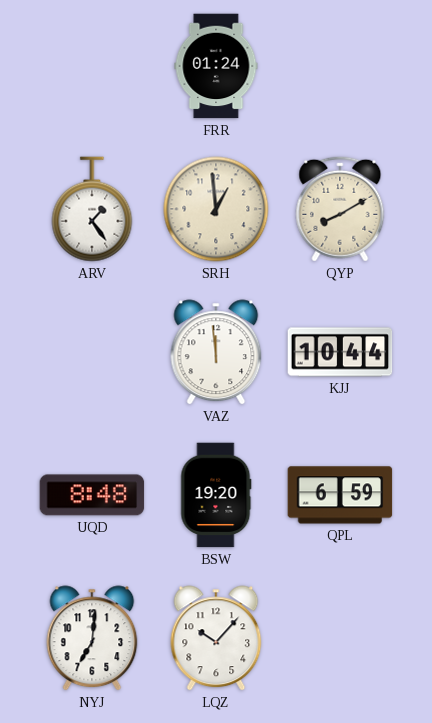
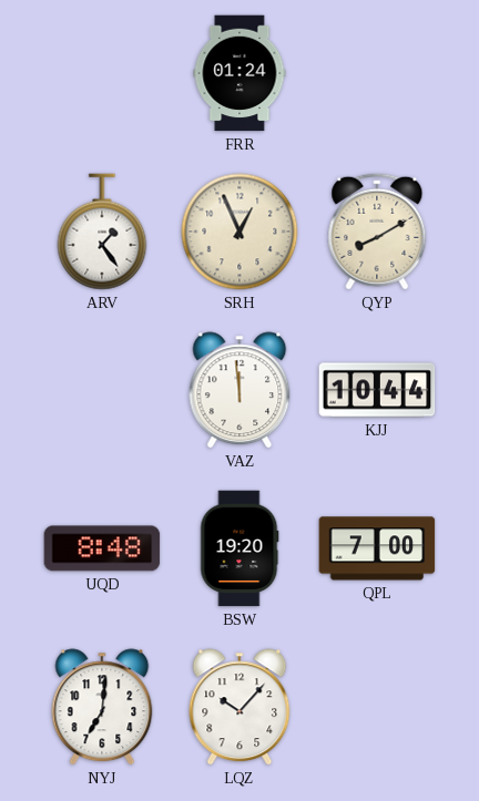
SRH: 12:59 -> 12:56 (239, 232)
QPL: 6:59 -> 7:00 (377, 548)
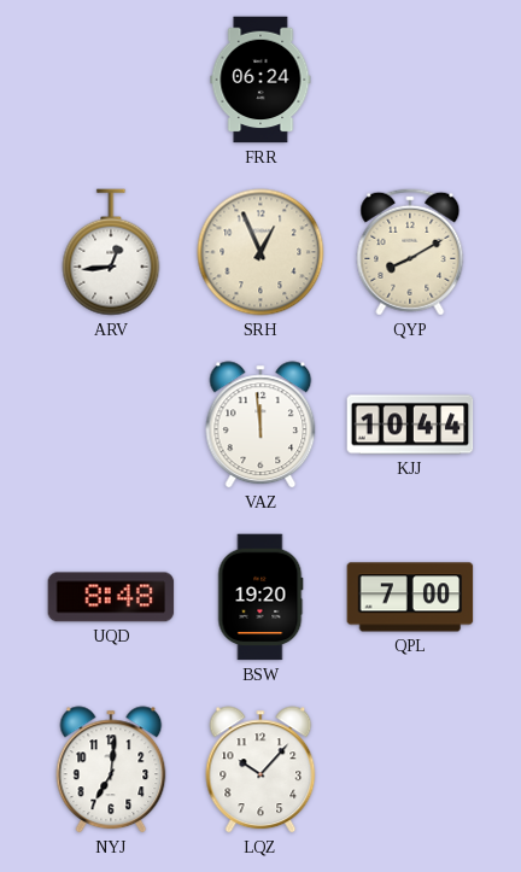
FRR: 01:24 -> 06:24 (260, 80)
ARV: 1:24 -> 12:44 (111, 252)
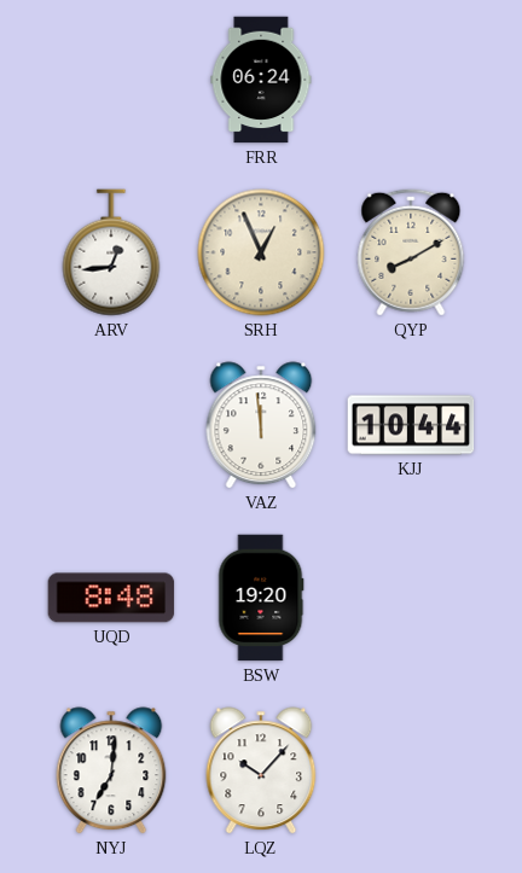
QPL: 7:00 -> none (410, 597)
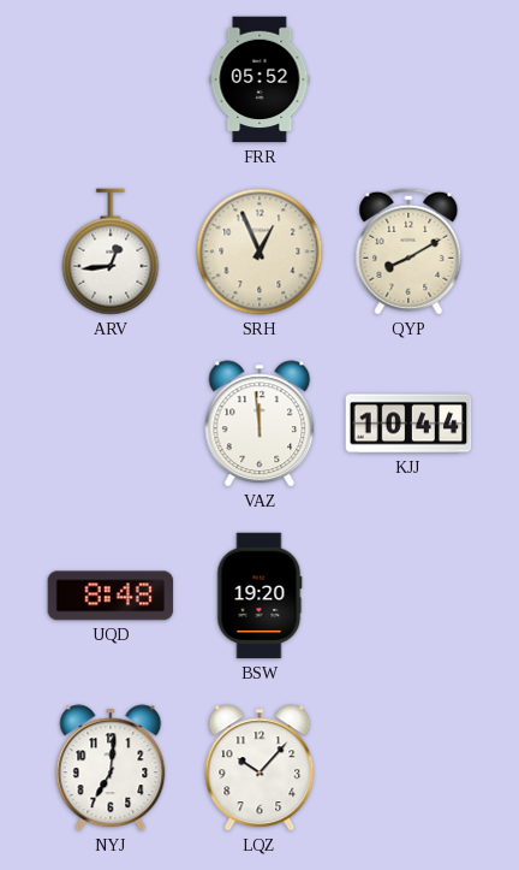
FRR: 06:24 -> 05:52 (259, 79)
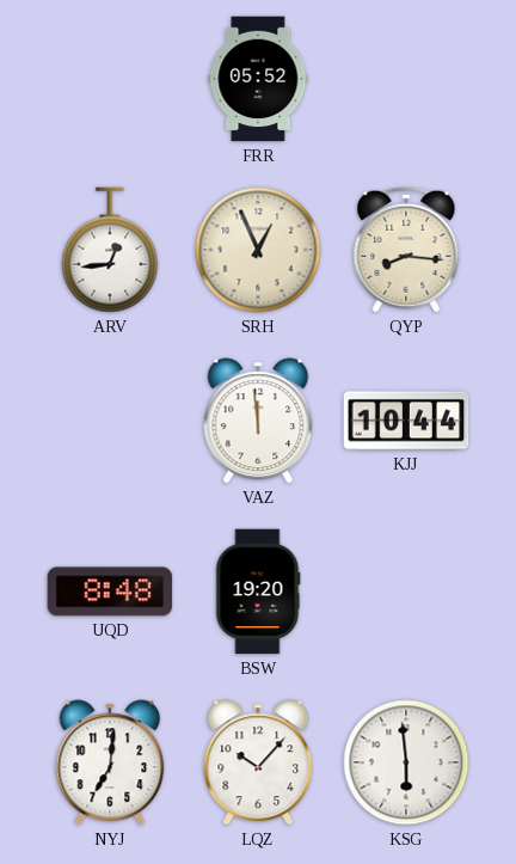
QYP: 8:10 -> 8:16 (406, 250)
KSG: none -> 5:59 (406, 762)
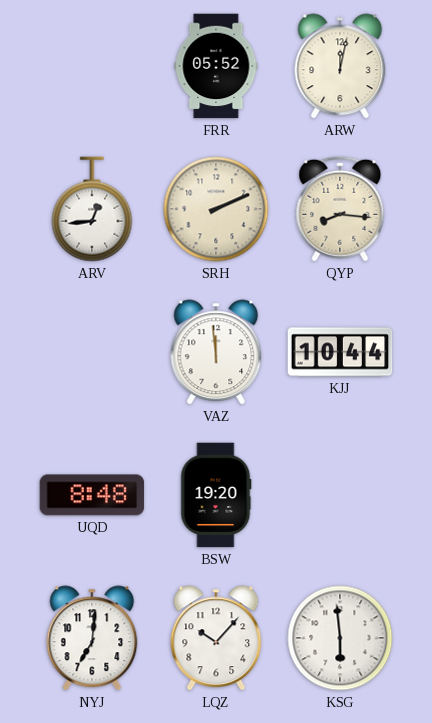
ARW: none -> 12:02 (340, 66)
SRH: 12:56 -> 2:11 (216, 209)
